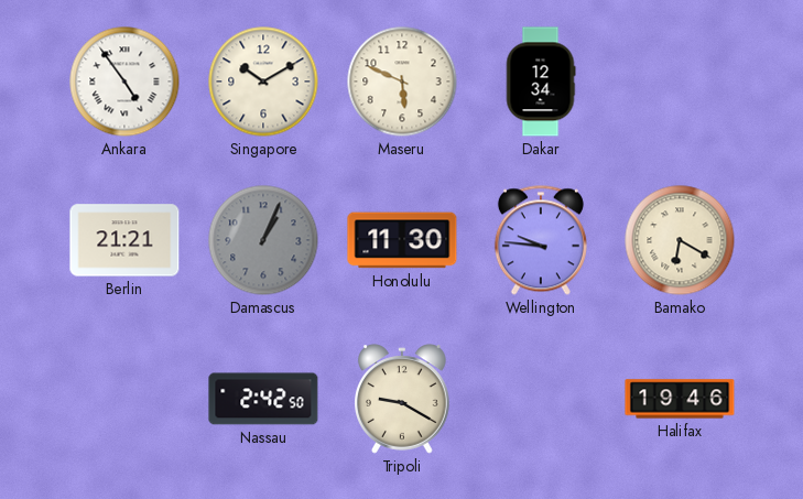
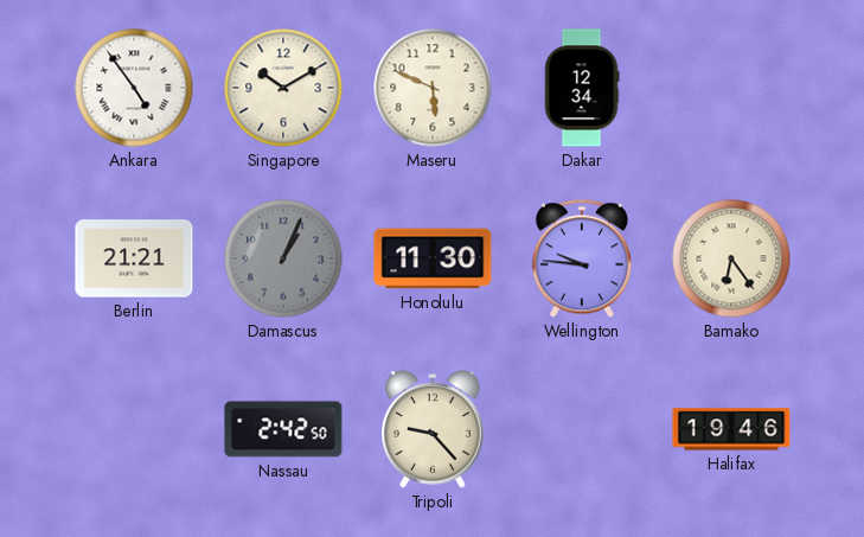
Bamako: 6:20 -> 6:24 (731, 258)
Tripoli: 9:20 -> 9:23 (434, 429)
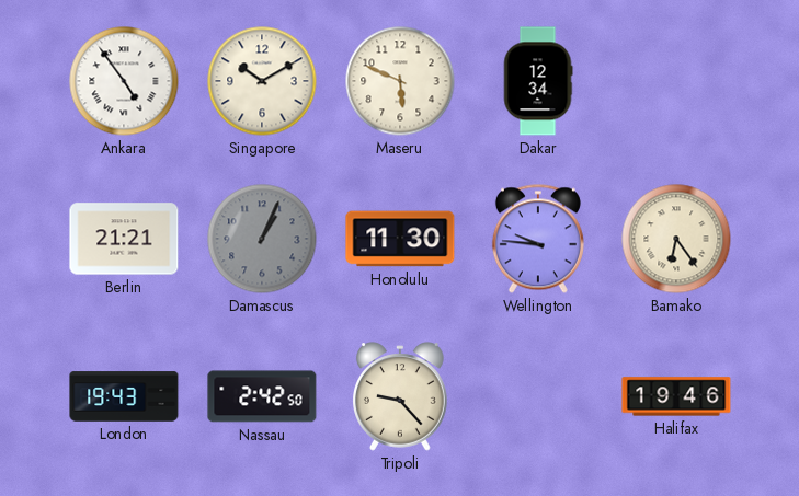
London: none -> 19:43 (124, 396)
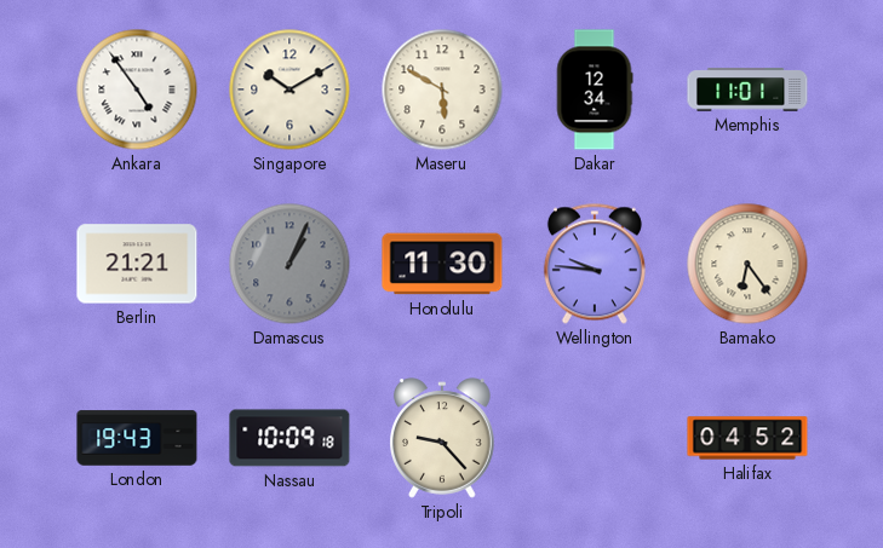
Maseru: 5:49 -> 5:50 (442, 90)
Memphis: none -> 11:01 (747, 90)
Nassau: 2:42 -> 10:09 (289, 438)
Halifax: 19:46 -> 04:52 (747, 438)
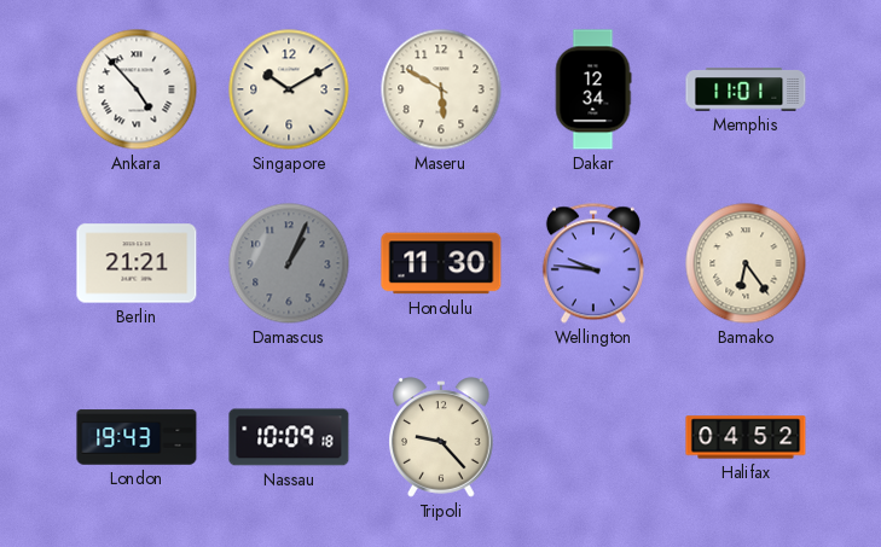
Ankara: 4:54 -> 4:53 (137, 89)
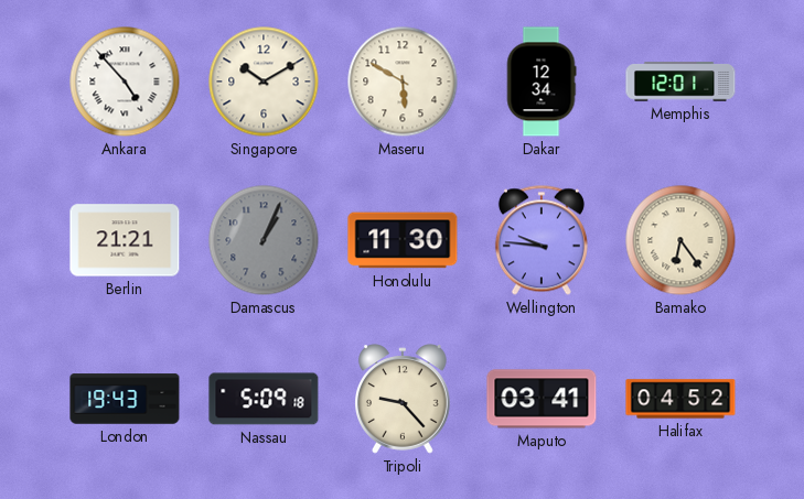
Memphis: 11:01 -> 12:01 (680, 82)
Nassau: 10:09 -> 5:09 (264, 399)
Maputo: none -> 03:41 (542, 399)
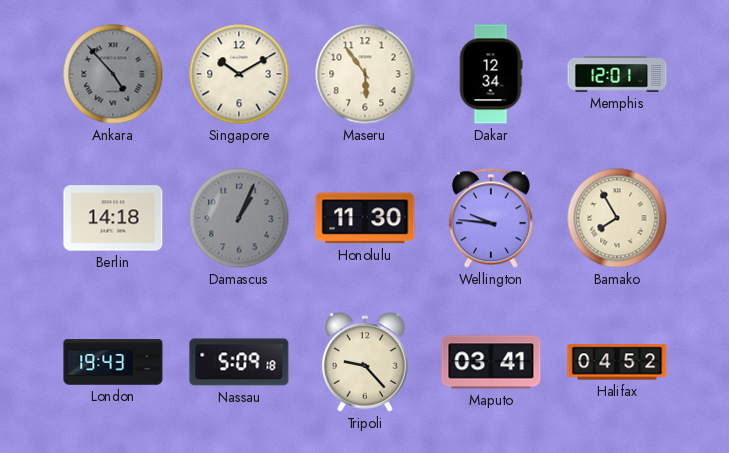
Ankara dial: white -> grey (113, 74)
Maseru: 5:50 -> 5:54 (365, 74)
Berlin: 21:21 -> 14:18 (113, 218)
Bamako: 6:24 -> 7:55 (617, 218)
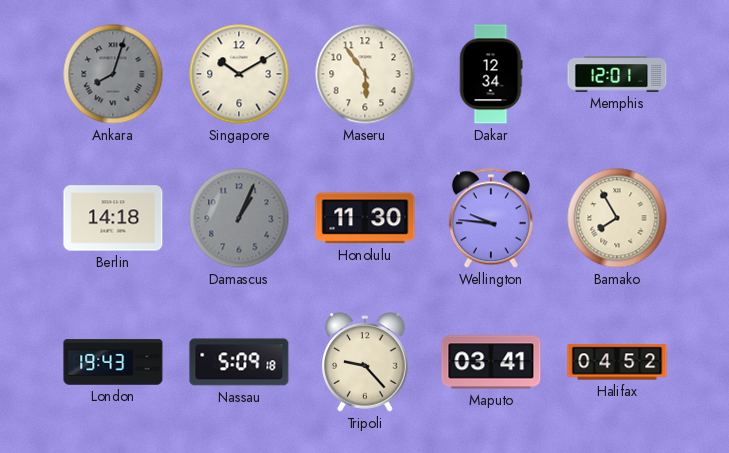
Ankara: 4:53 -> 8:03 (113, 74)
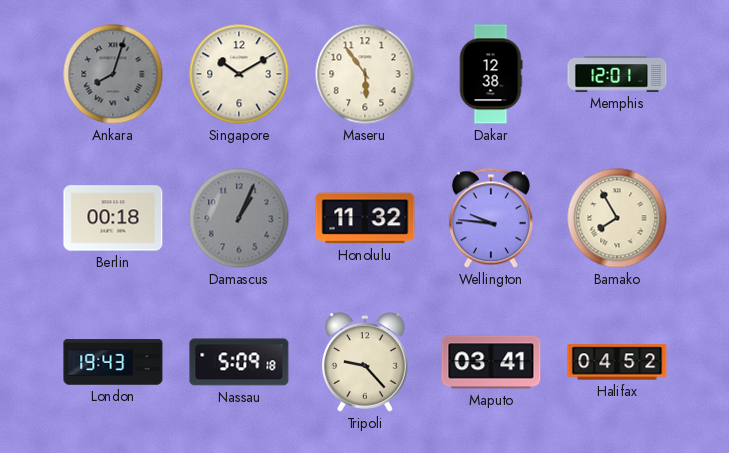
Dakar: 12:34 -> 12:38 (491, 74)
Berlin: 14:18 -> 00:18 (113, 218)
Honolulu: 11:30 -> 11:32 (365, 218)
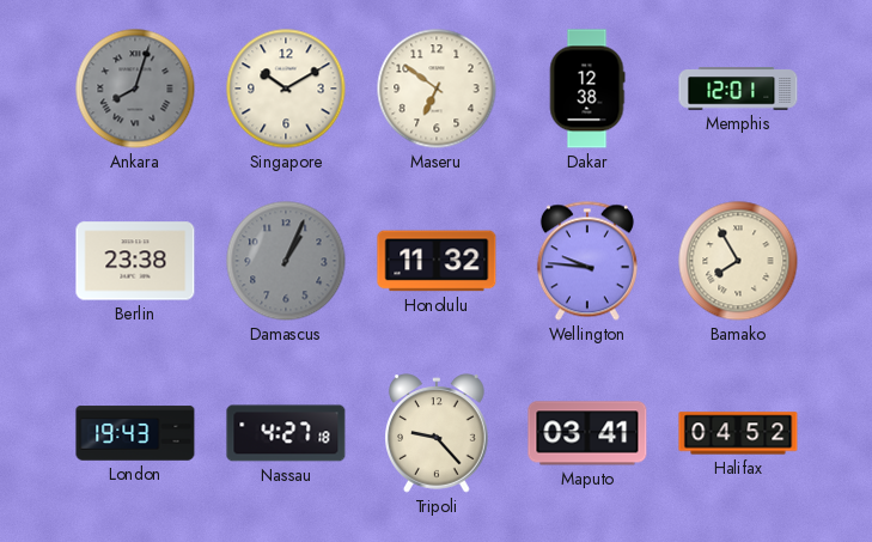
Maseru: 5:54 -> 6:51 (437, 89)
Berlin: 00:18 -> 23:38 (135, 261)
Nassau: 5:09 -> 4:27 (286, 433)
